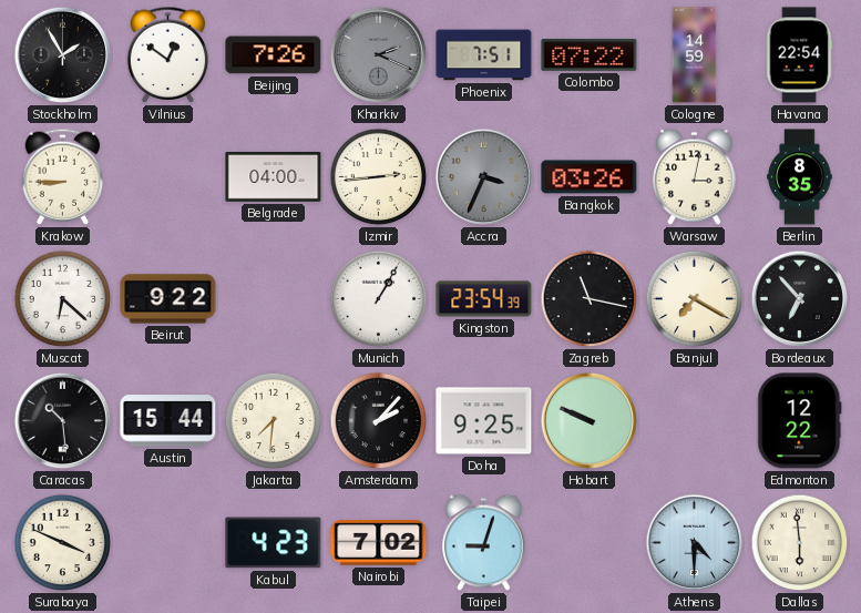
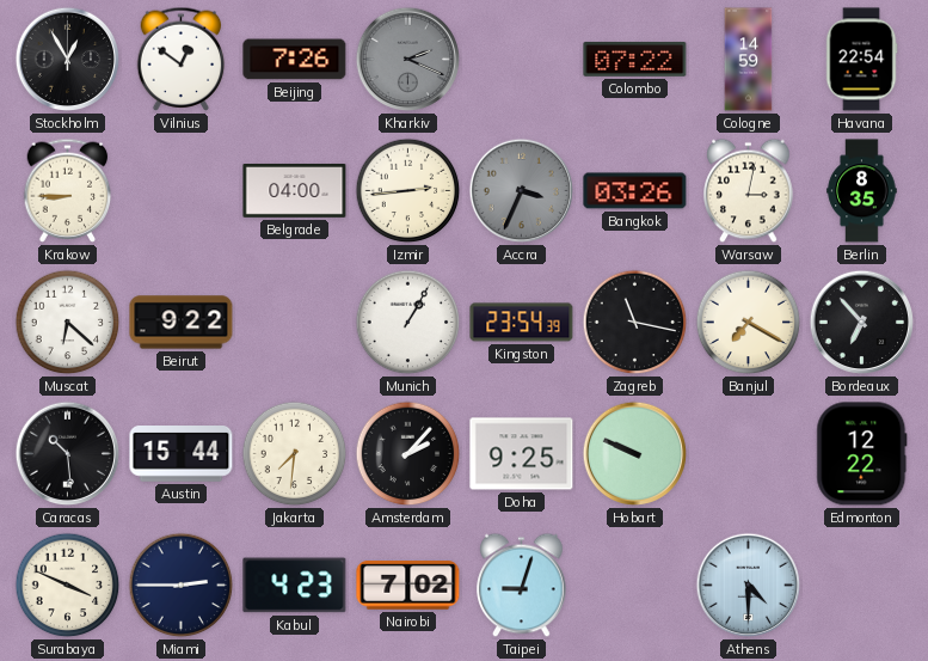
Stockholm: 1:55 -> 12:55 (68, 60)
Phoenix: 7:51 -> none (484, 55)
Miami: none -> 2:45 (182, 586)
Dallas: 5:59 -> none (800, 543)
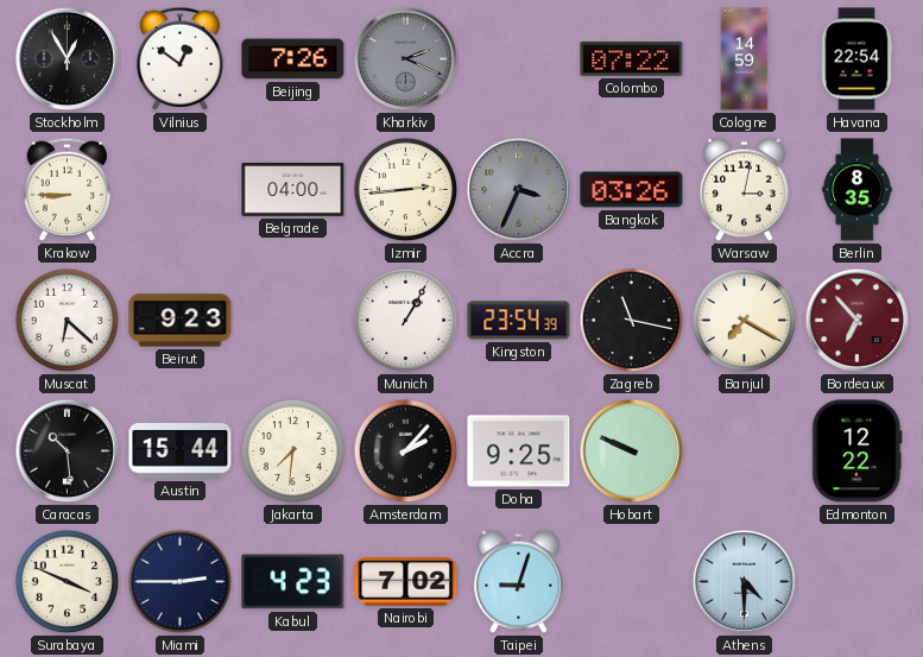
Beirut: 9:22 -> 9:23 (181, 321)
Bordeaux dial: black -> burgundy (858, 321)
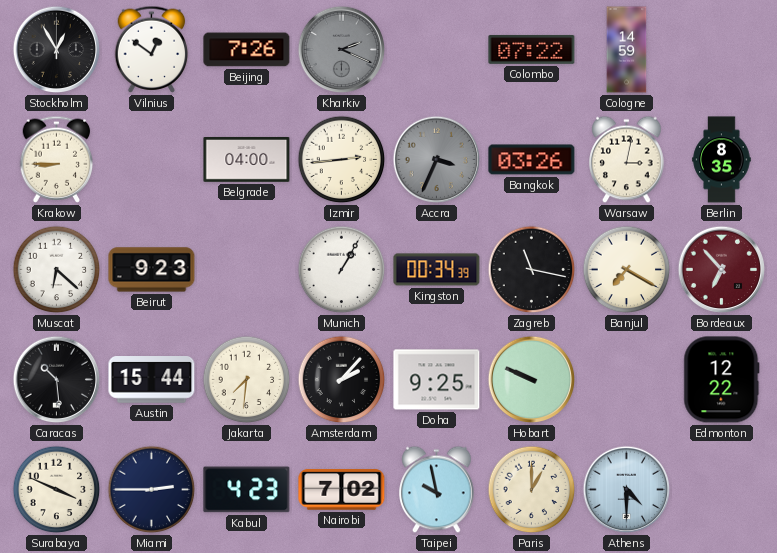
Havana: 22:54 -> none (856, 59)
Kingston: 23:54 -> 00:34 (437, 270)
Taipei: 9:03 -> 9:58 (437, 490)
Paris: none -> 1:00 (532, 490)
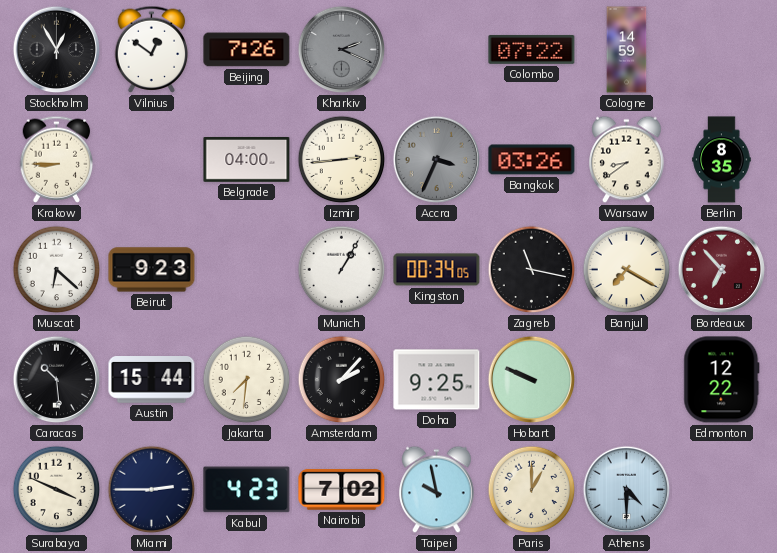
Warsaw: 3:02 -> 8:39 (627, 160)
Kingston: 00:34:39 -> 00:34:05 (437, 270)
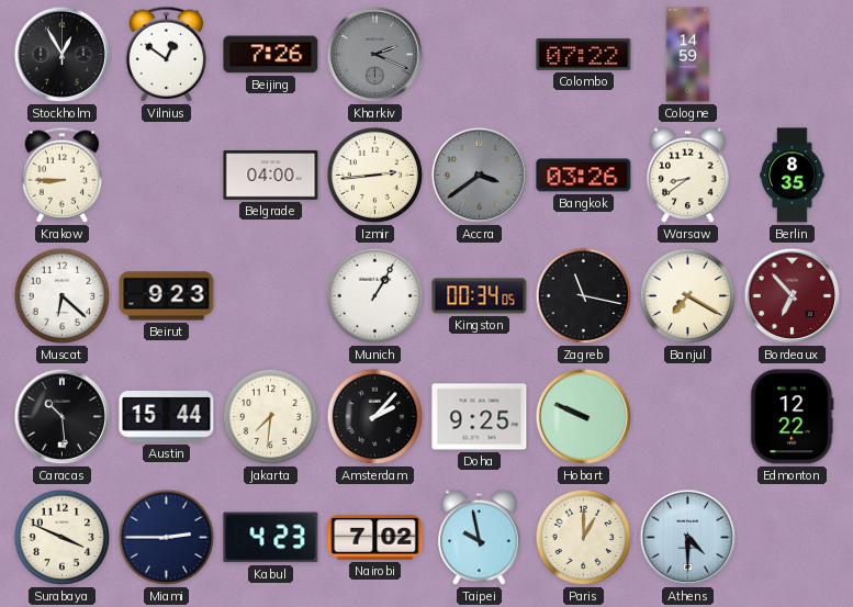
Accra: 3:34 -> 3:39 (480, 176)
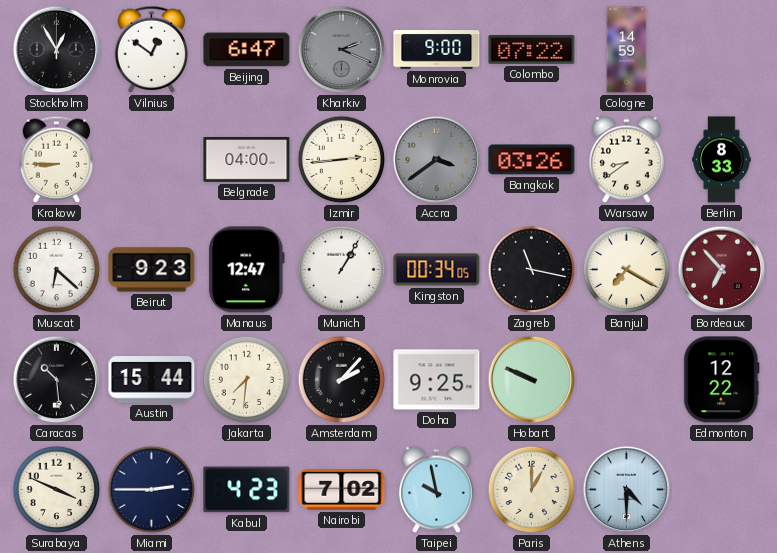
Beijing: 7:26 -> 6:47 (247, 50)
Monrovia: none -> 9:00 (437, 50)
Berlin: 8:35 -> 8:33 (722, 160)
Manaus: none -> 12:47 (247, 270)
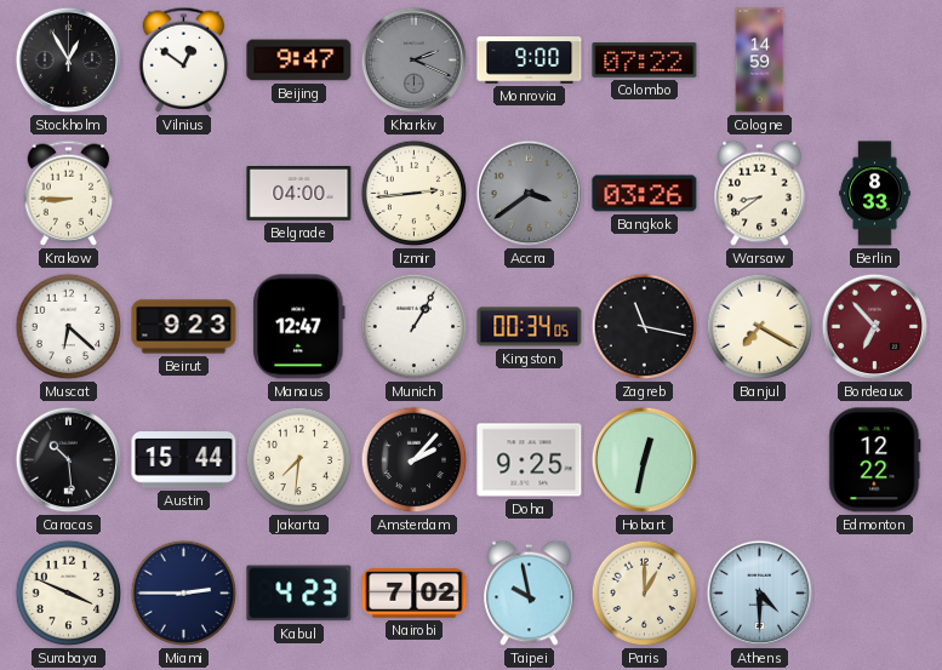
Beijing: 6:47 -> 9:47 (299, 61)
Hobart: 9:49 -> 12:32 (645, 460)
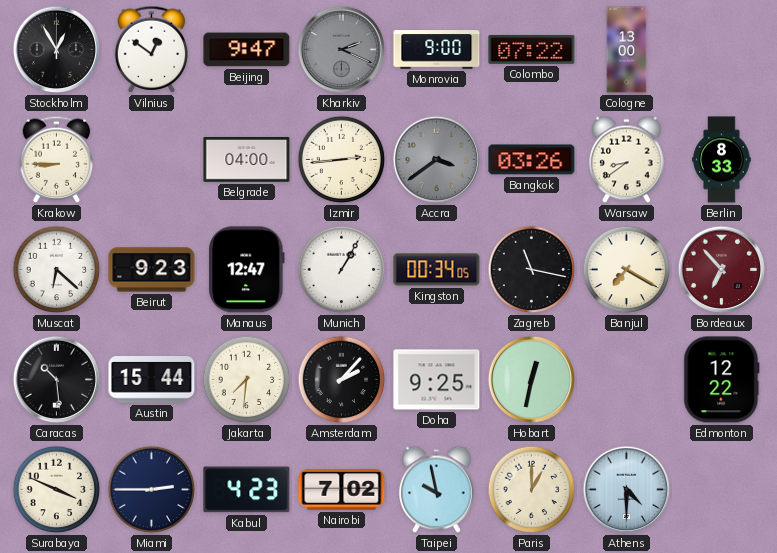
Cologne: 14:59 -> 13:00 (627, 50)
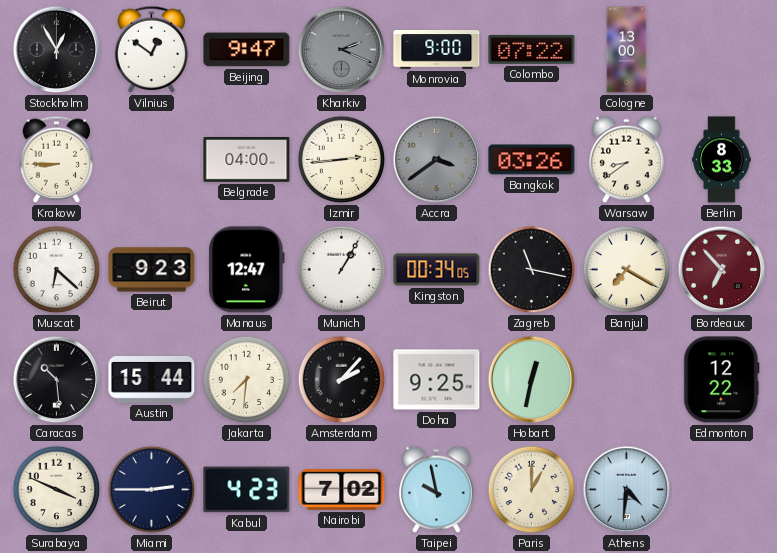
Athens: 4:30 -> 4:31 (627, 490)
